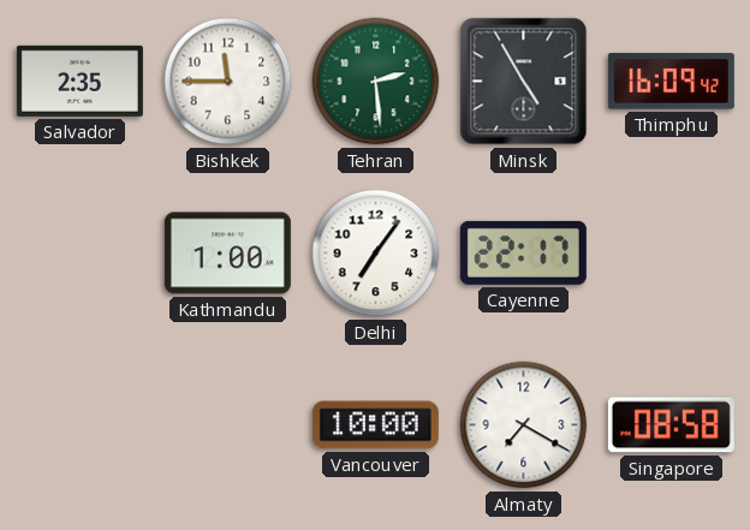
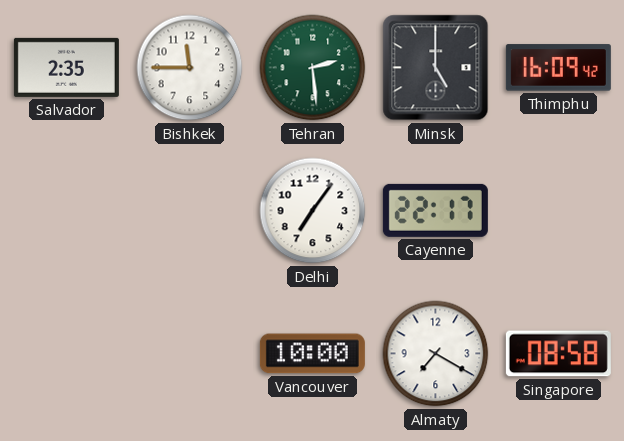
Minsk: 4:55 -> 5:00 (436, 68)
Kathmandu: 1:00 -> none (227, 254)
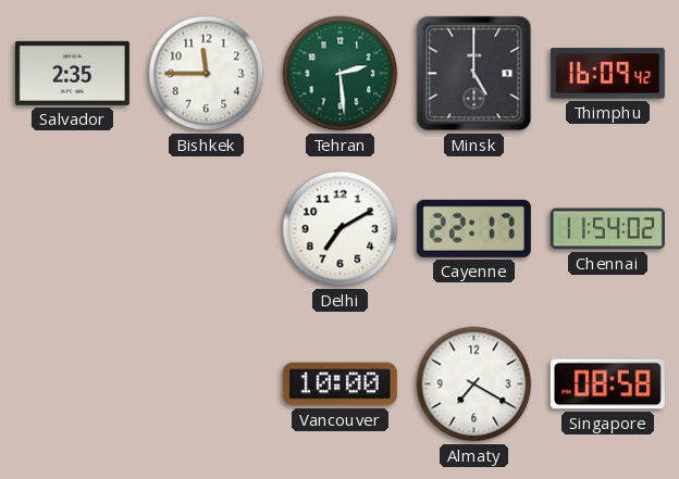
Delhi: 7:06 -> 7:10 (341, 229)
Chennai: none -> 11:54 (607, 229)
